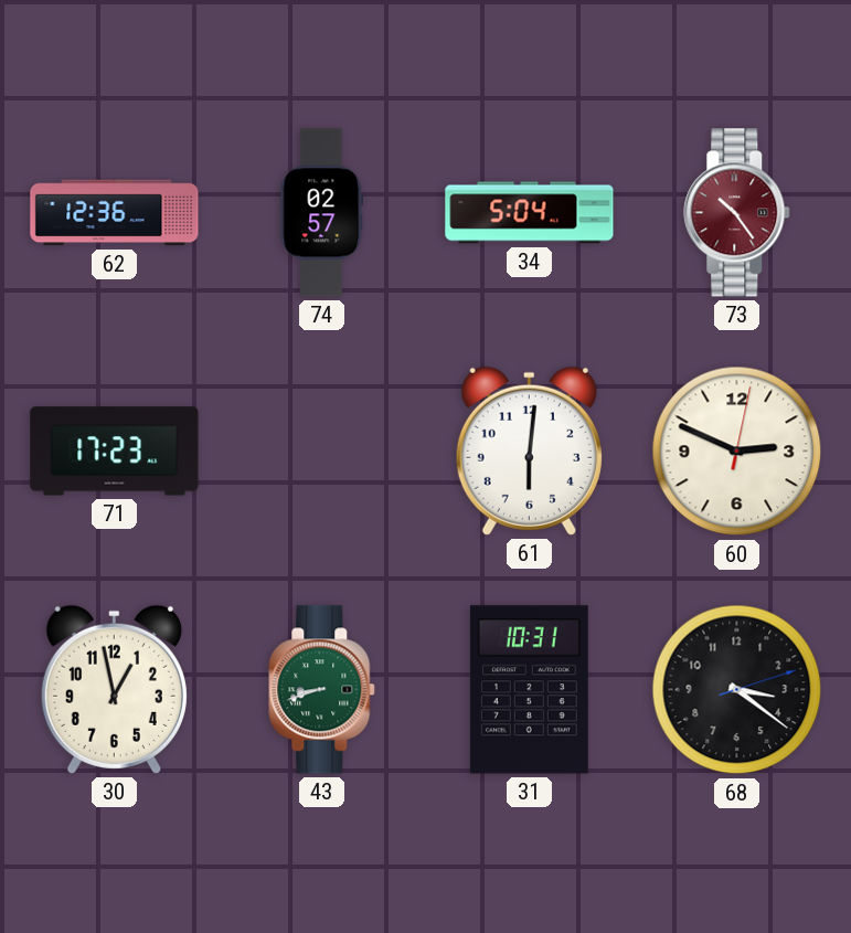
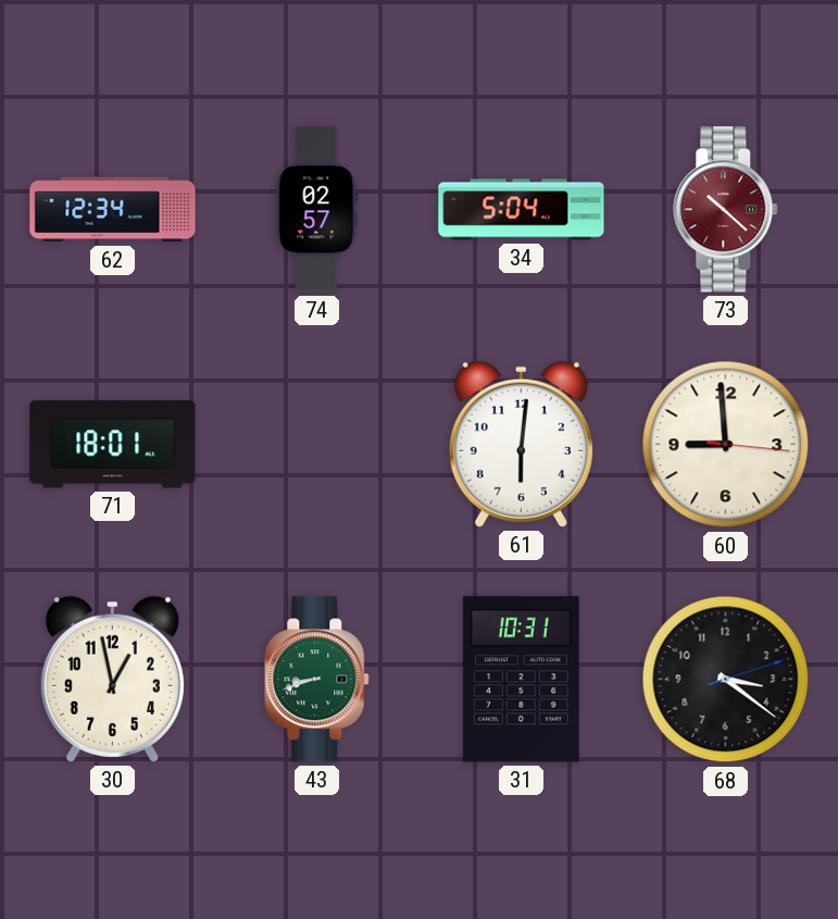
62: 12:36 -> 12:34 (113, 210)
73: 10:24 -> 10:22 (726, 210)
71: 17:23 -> 18:01 (113, 445)
60: 2:49 -> 8:59 (726, 445)
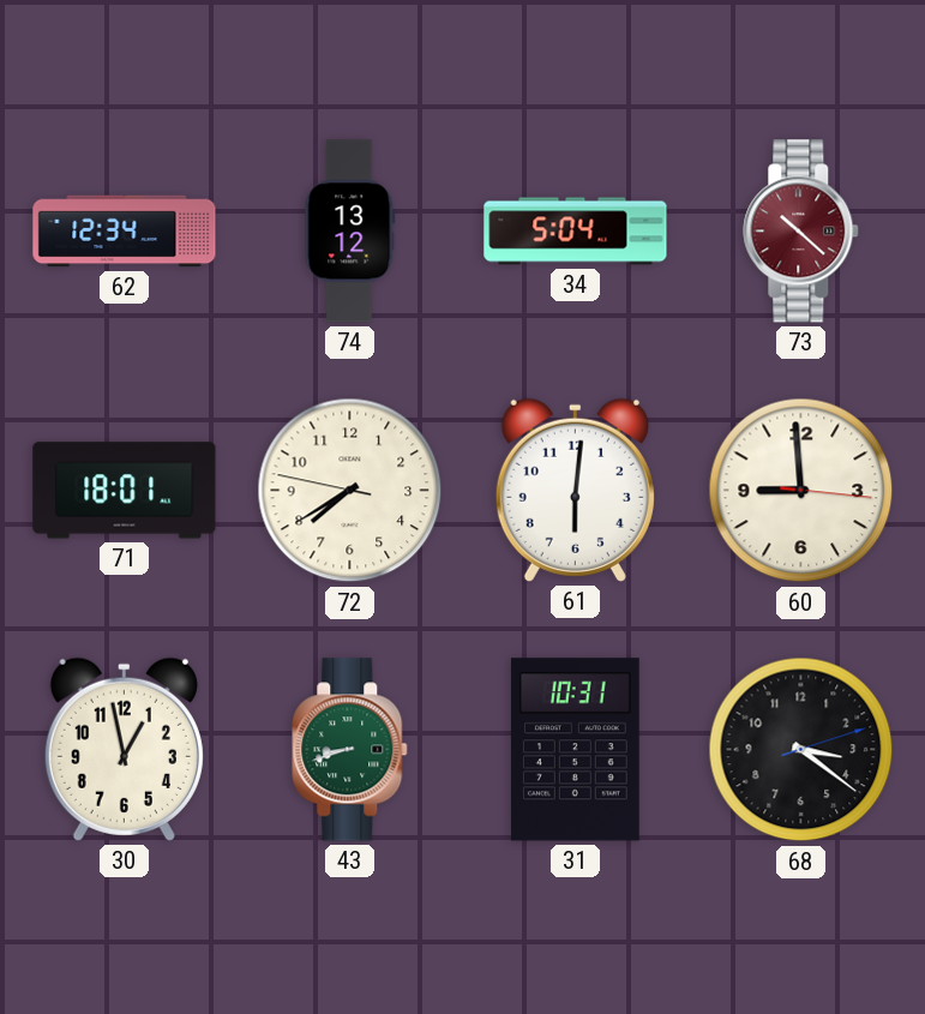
74: 02:57 -> 13:12 (350, 232)
72: none -> 7:39 (350, 491)
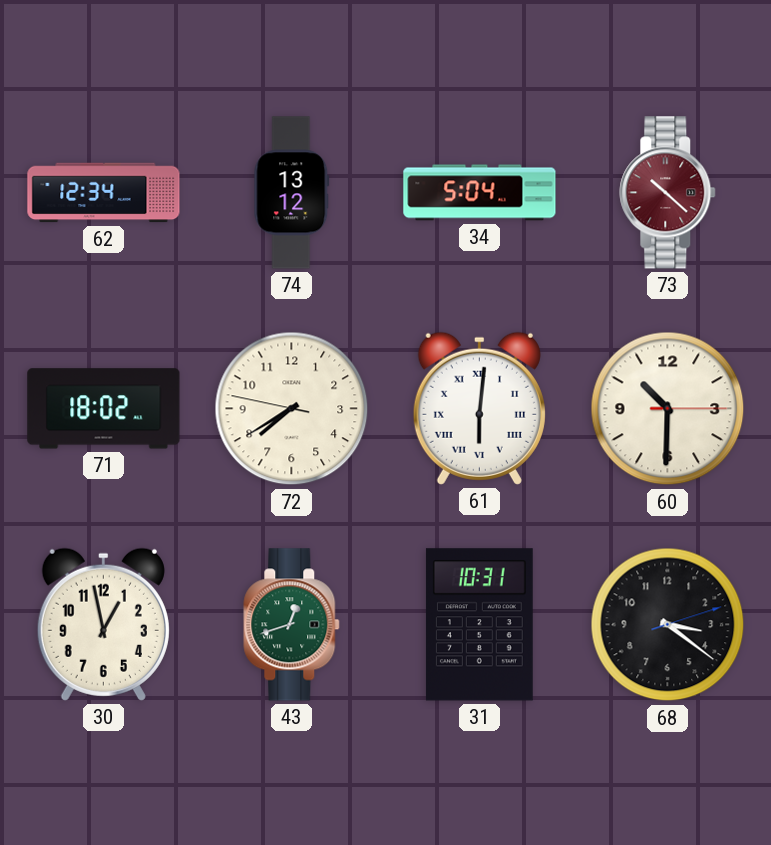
71: 18:01 -> 18:02 (104, 409)
61 numerals: Arabic -> Roman (479, 408)
60: 8:59 -> 10:30 (668, 409)
43: 8:42 -> 12:42 (292, 625)
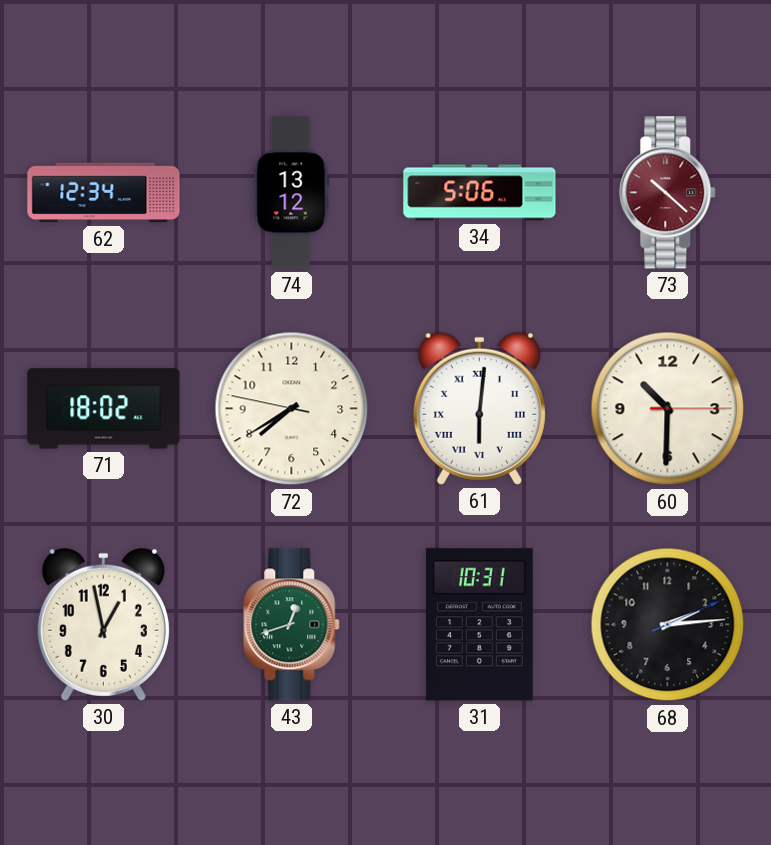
34: 5:04 -> 5:06 (480, 193)
68: 3:21 -> 2:14 (668, 625)
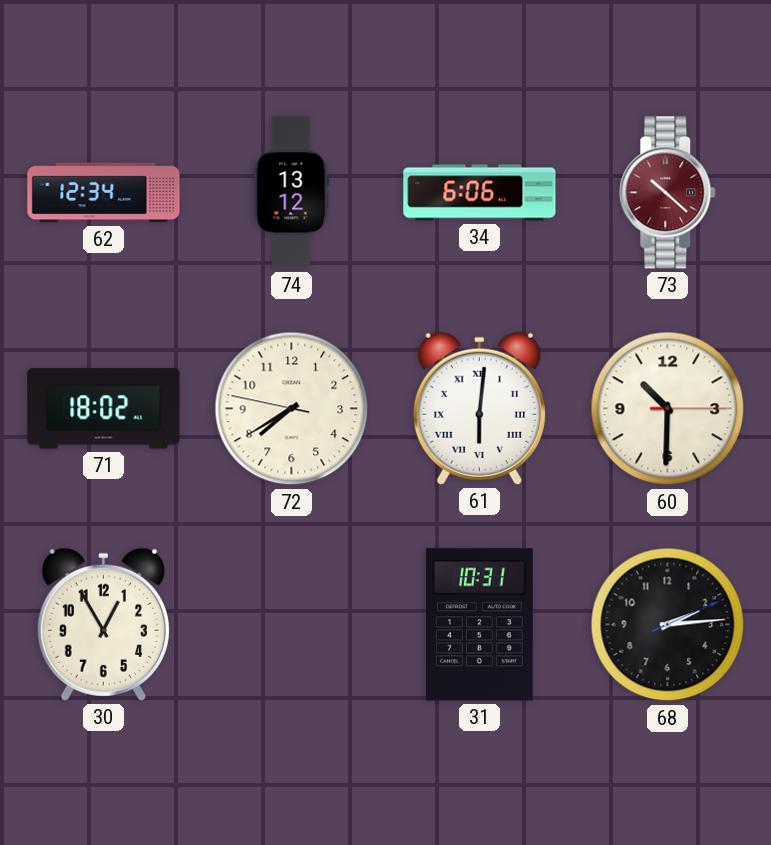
34: 5:06 -> 6:06 (480, 193)
30: 12:58 -> 12:55 (103, 624)
43: 12:42 -> none (292, 625)
